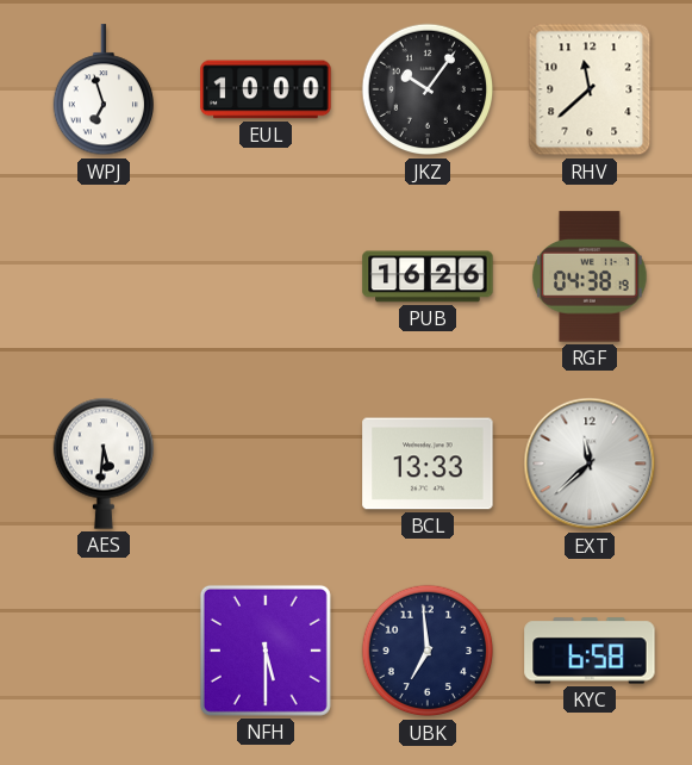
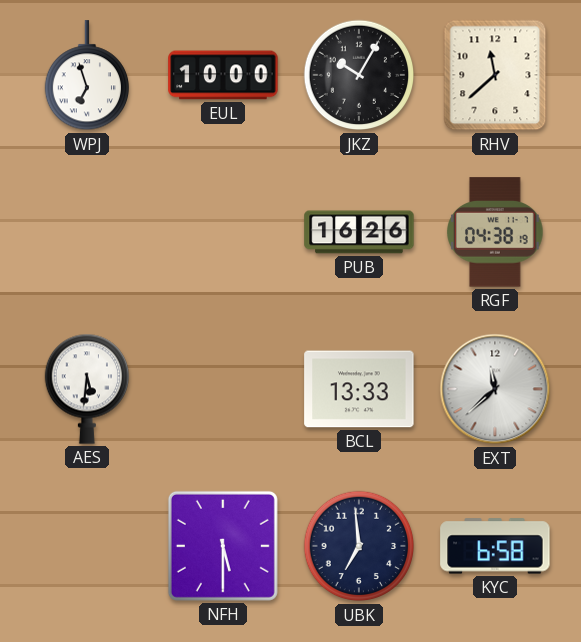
JKZ: 10:06 -> 10:05 (359, 75)
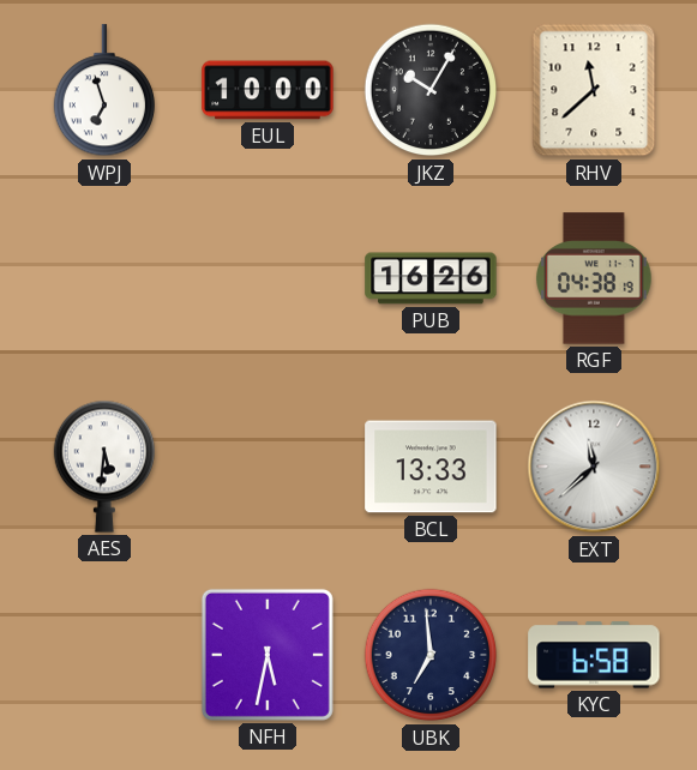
NFH: 5:30 -> 5:32 (268, 655)
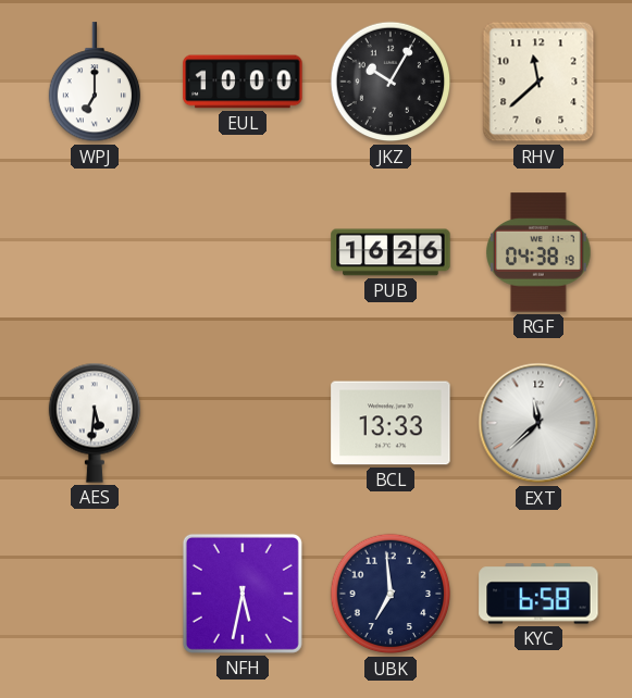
WPJ: 6:57 -> 7:00 (94, 83)
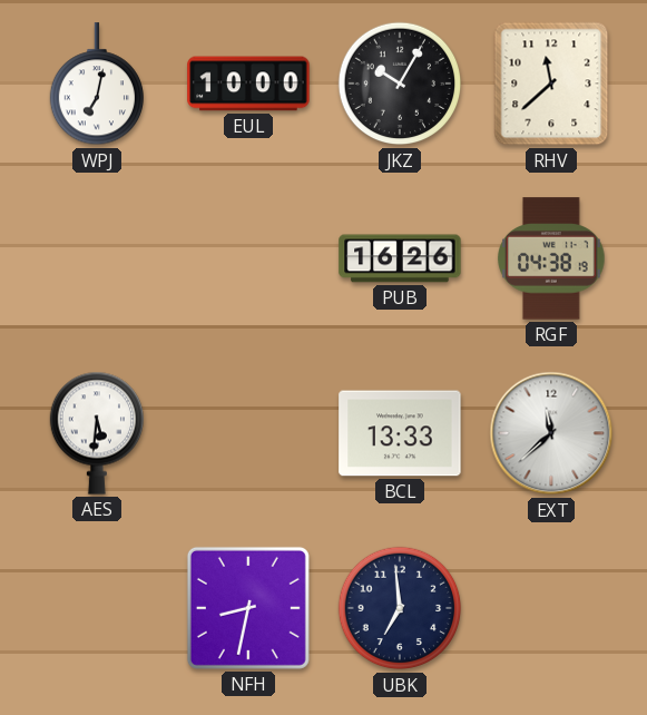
WPJ: 7:00 -> 7:02 (96, 85)
NFH: 5:32 -> 8:32 (248, 608)
KYC: 6:58 -> none (538, 594)
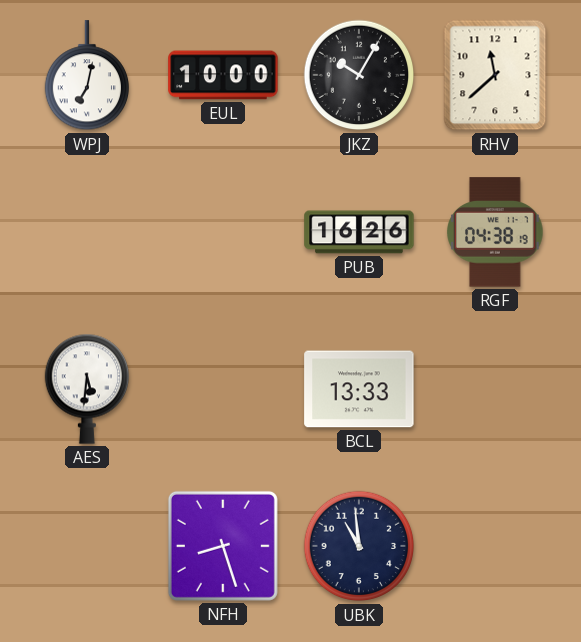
EXT: 11:38 -> none (551, 433)
NFH: 8:32 -> 8:27 (223, 546)
UBK: 6:59 -> 10:59 (359, 546)
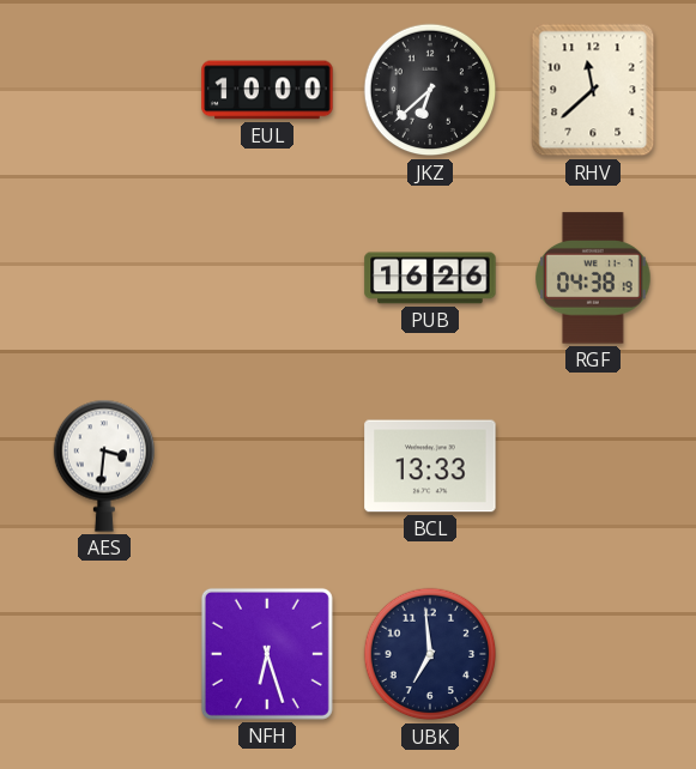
WPJ: 7:02 -> none (86, 76)
JKZ: 10:05 -> 6:38 (430, 90)
AES: 5:31 -> 3:31 (103, 466)
NFH: 8:27 -> 6:27 (267, 654)
UBK: 10:59 -> 6:59 (430, 654)
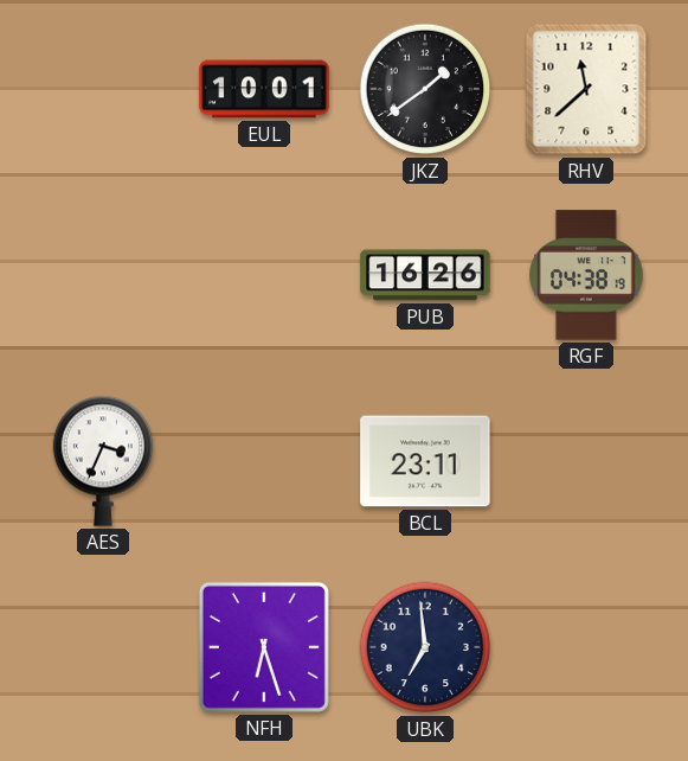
EUL: 10:00 -> 10:01 (264, 89)
JKZ: 6:38 -> 1:39 (425, 89)
AES: 3:31 -> 3:34 (102, 461)
BCL: 13:33 -> 23:11 (425, 461)
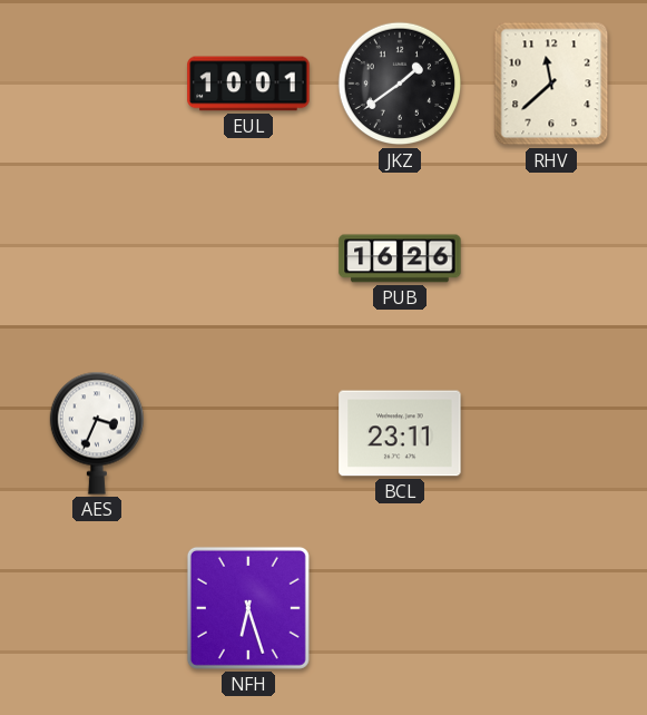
RGF: 04:38 -> none (587, 275)
UBK: 6:59 -> none (425, 647)
